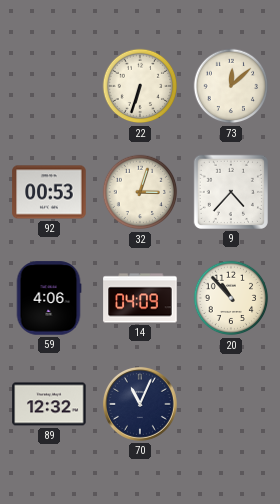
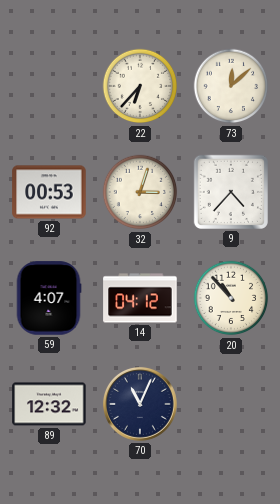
22: 6:33 -> 6:37 (140, 86)
59: 4:06 -> 4:07 (49, 298)
14: 04:09 -> 04:12 (140, 298)
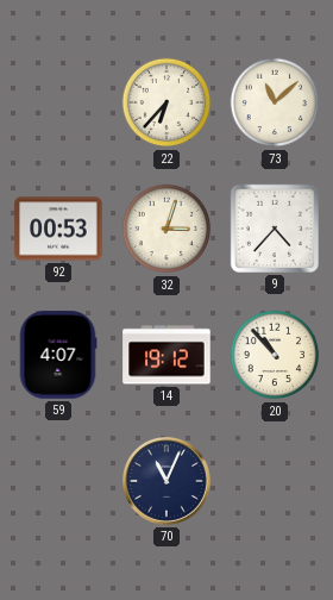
73: 12:08 -> 11:08 (275, 102)
14: 04:12 -> 19:12 (166, 355)
89: 12:32 -> none (49, 404)
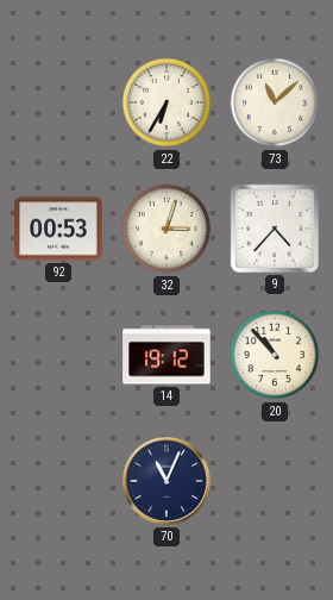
22: 6:37 -> 6:35 (166, 102)
59: 4:07 -> none (58, 355)
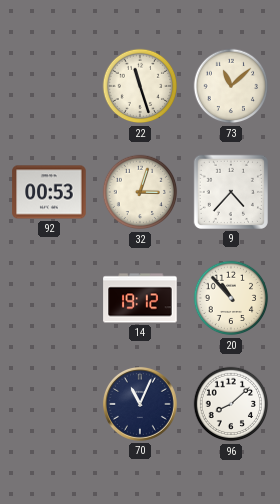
22: 6:35 -> 11:27 (140, 86)
96: none -> 8:08 (231, 404)
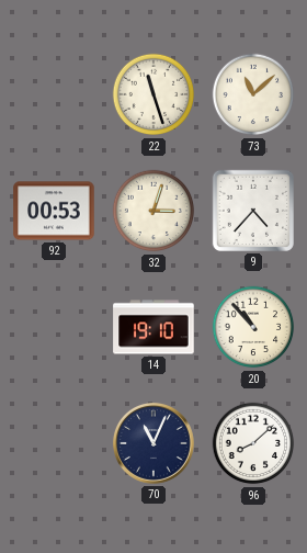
14: 19:12 -> 19:10 (153, 327)
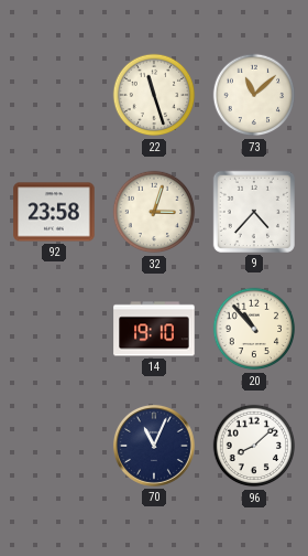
92: 00:53 -> 23:58 (54, 212)
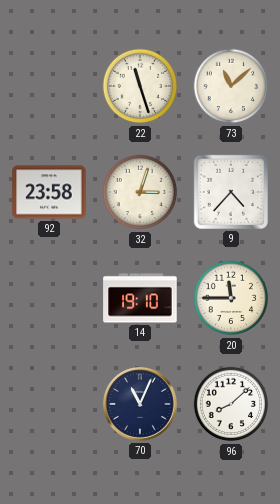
20: 10:53 -> 11:45 (231, 298)
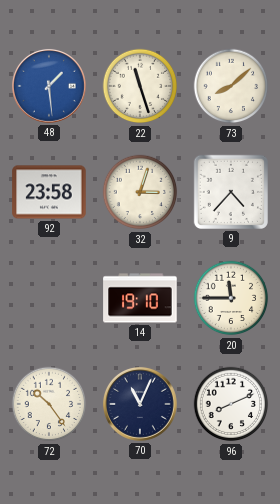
48: none -> 1:29 (49, 86)
73: 11:08 -> 8:08 (231, 86)
72: none -> 10:24 (49, 404)
96: 8:08 -> 8:11 (231, 404)
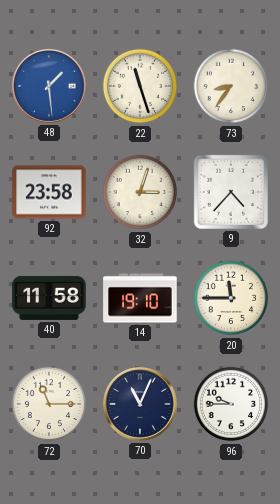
73: 8:08 -> 8:36 (231, 86)
40: none -> 11:58 (49, 298)
72: 10:24 -> 11:15 (49, 404)
96: 8:11 -> 9:45 (231, 404)
